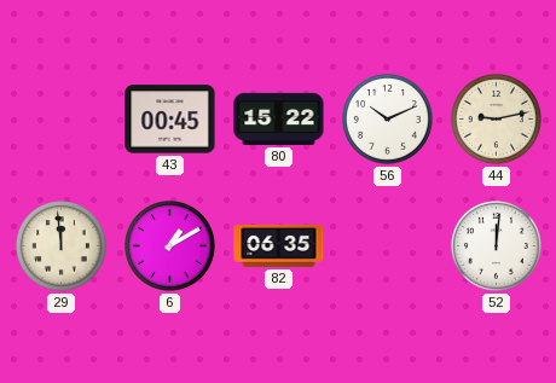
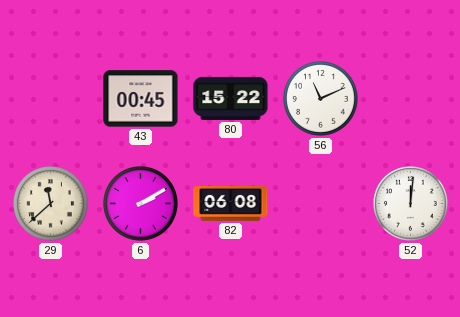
56: 10:11 -> 11:11 (321, 99)
44: 9:13 -> none (497, 120)
29: 11:59 -> 11:38 (51, 204)
6: 1:10 -> 2:10 (141, 204)
82: 06:35 -> 06:08 (231, 203)
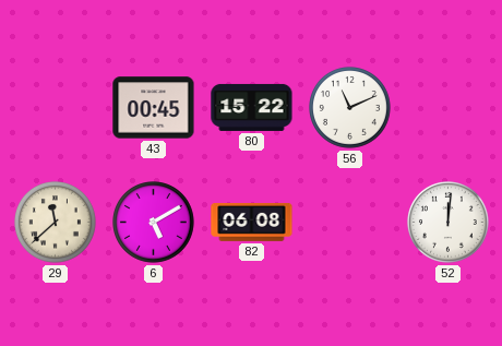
6: 2:10 -> 5:10 (154, 223)
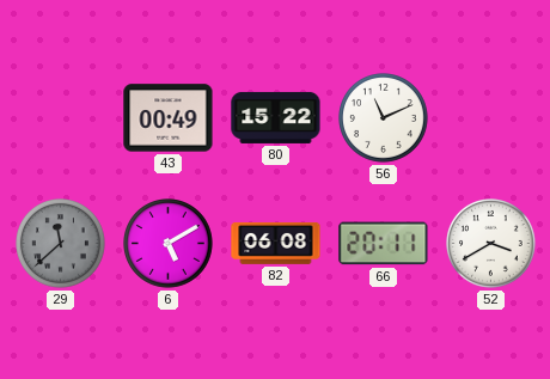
43: 00:45 -> 00:49 (169, 118)
29 dial: cream -> grey (61, 244)
66: none -> 20:11 (384, 244)
52: 12:01 -> 3:40 (491, 244)
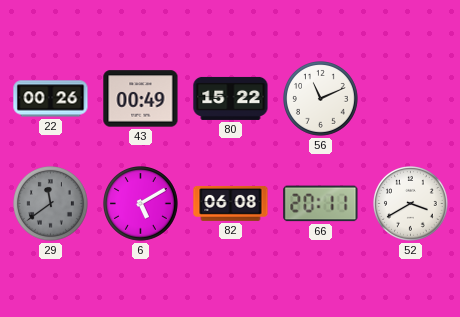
22: none -> 00:26 (51, 99)
29: 11:38 -> 11:39 (51, 204)
